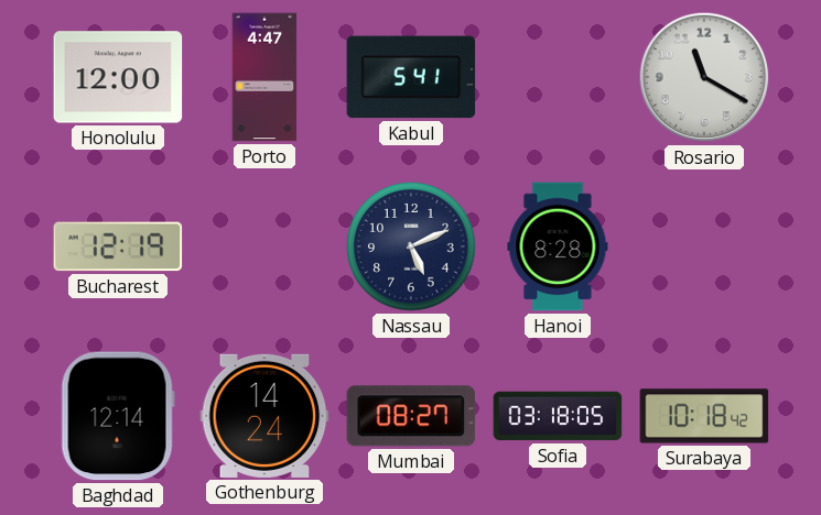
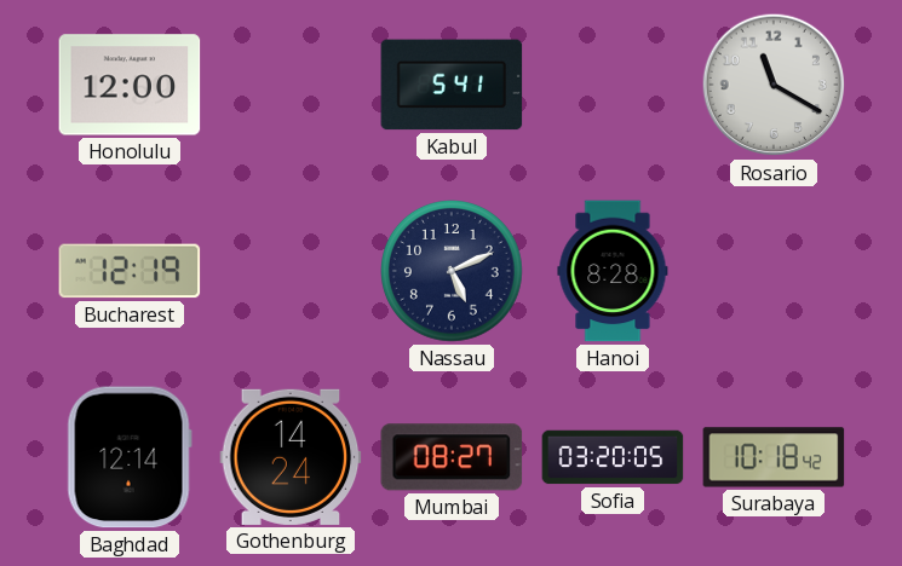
Porto: 4:47 -> none (264, 77)
Sofia: 03:18 -> 03:20 (613, 457)
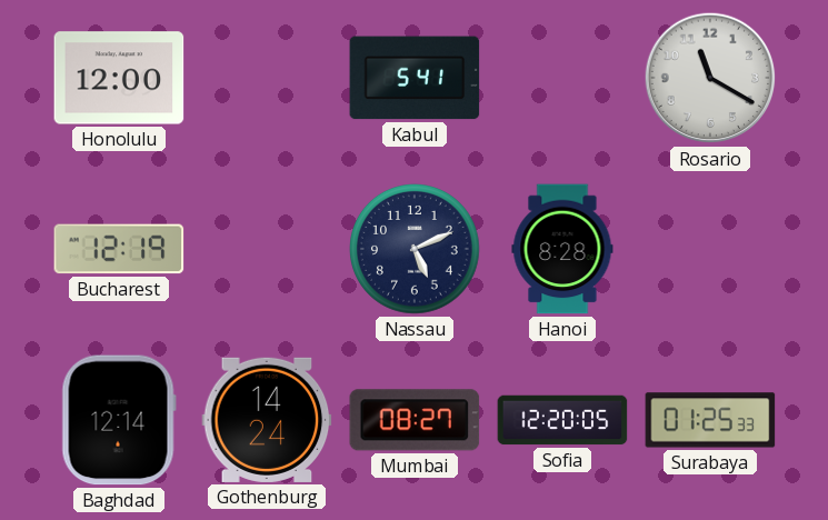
Sofia: 03:20 -> 12:20 (562, 420)
Surabaya: 10:18 -> 01:25 (710, 420)
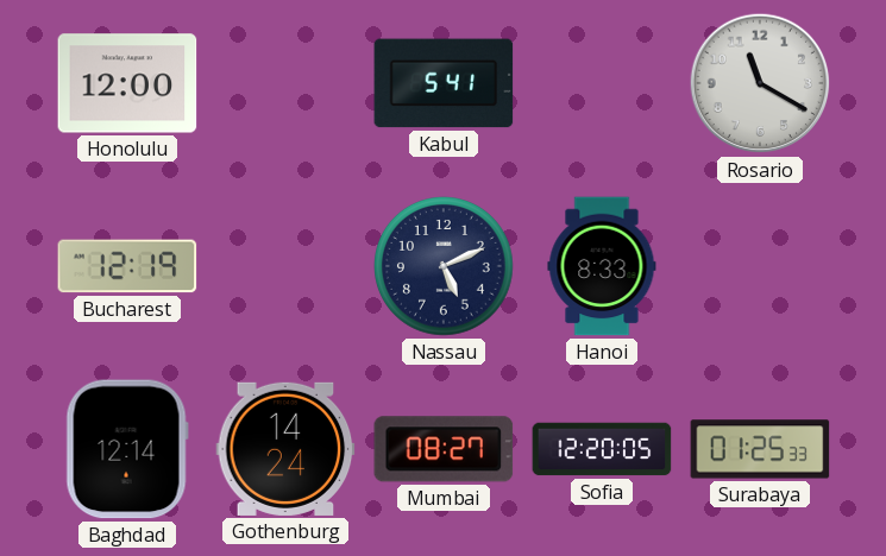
Hanoi: 8:28 -> 8:33 (602, 266)
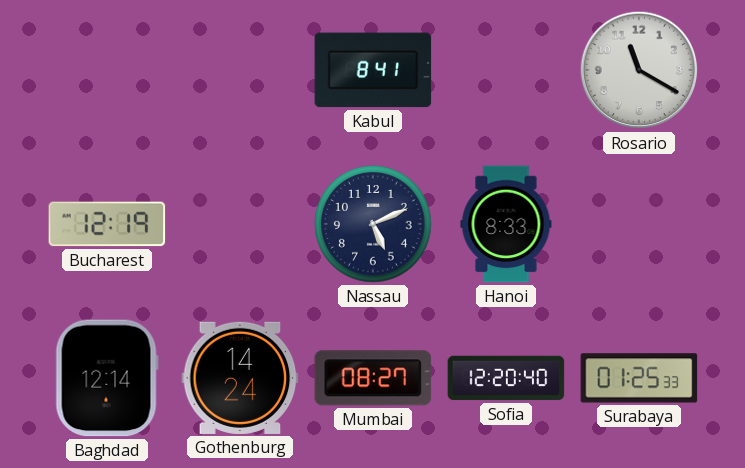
Honolulu: 12:00 -> none (127, 83)
Kabul: 5:41 -> 8:41 (373, 70)
Sofia: 12:20:05 -> 12:20:40 (506, 378)
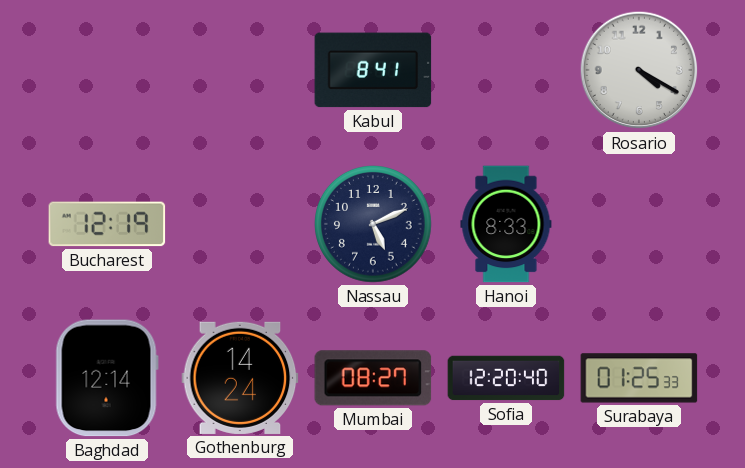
Rosario: 11:20 -> 4:20 (639, 70)
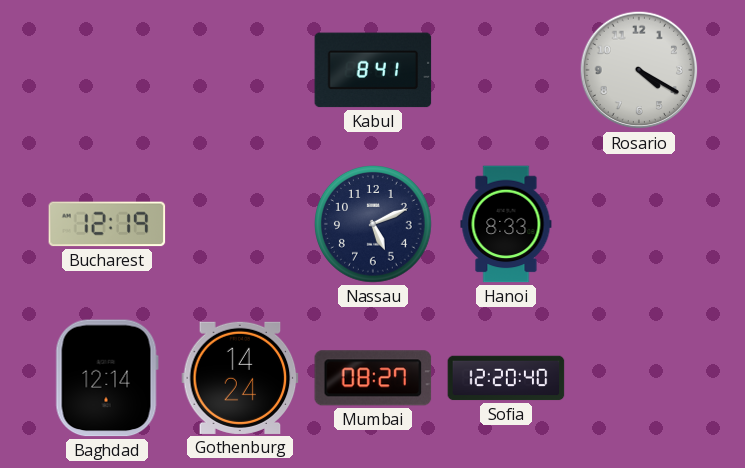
Surabaya: 01:25 -> none (639, 378)
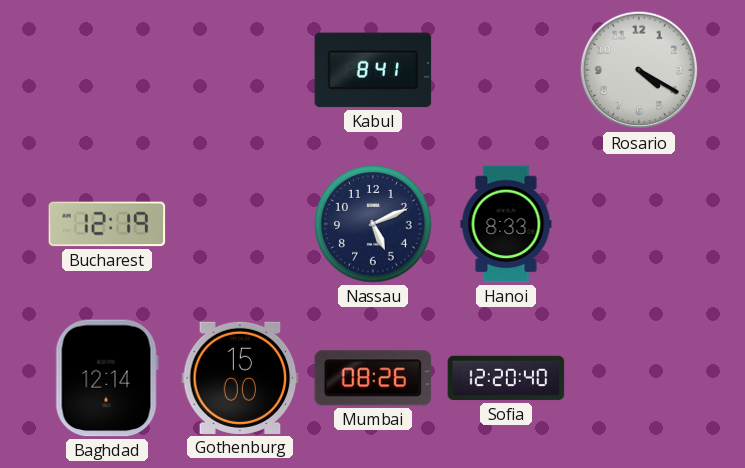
Gothenburg: 14:24 -> 15:00 (240, 378)
Mumbai: 08:27 -> 08:26 (373, 378)
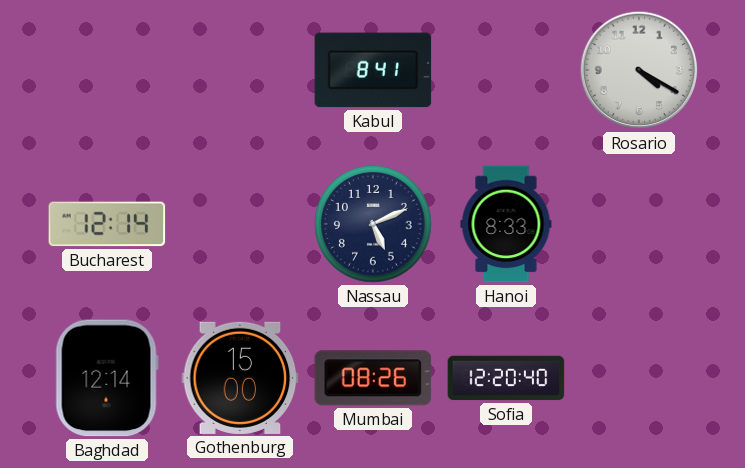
Bucharest: 12:19 -> 12:14 (107, 224)
